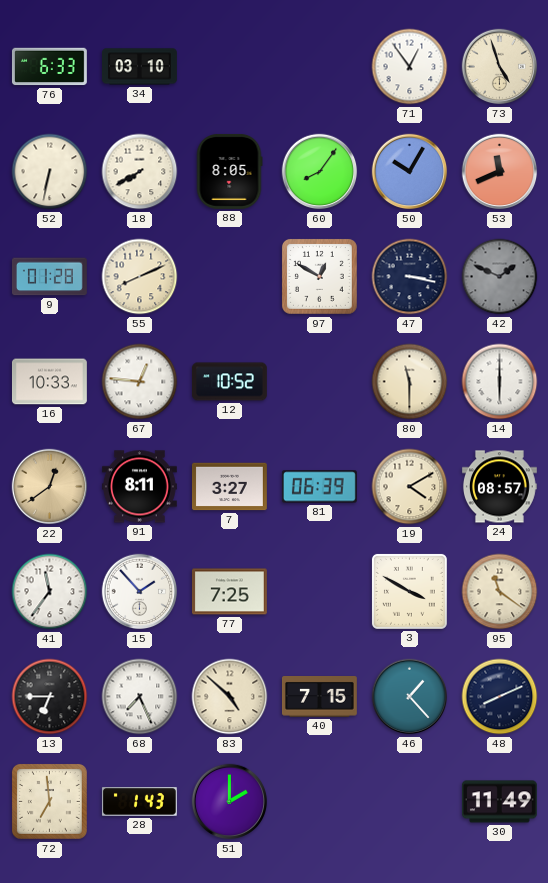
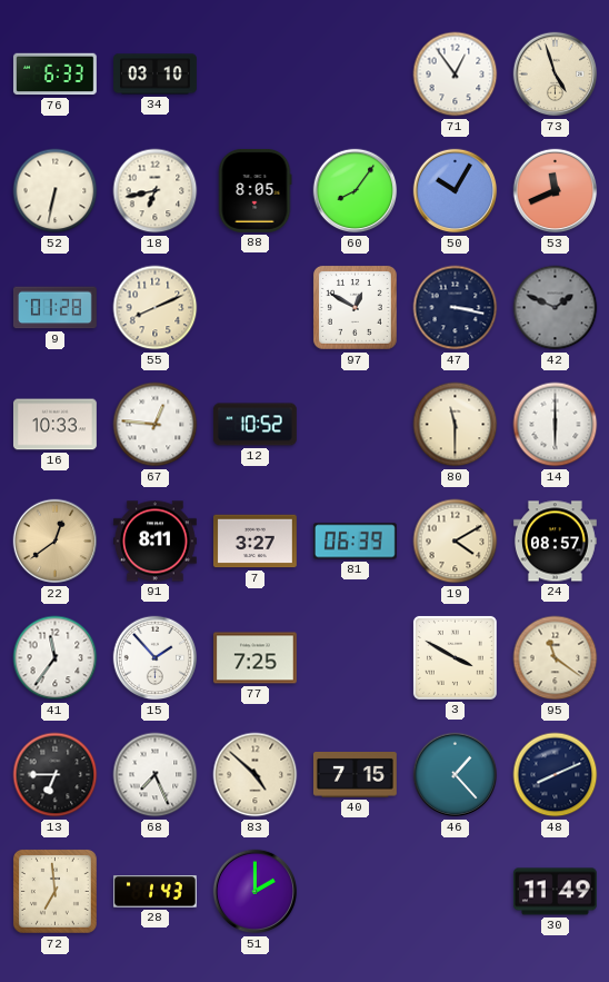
18: 7:40 -> 6:43 (156, 191)
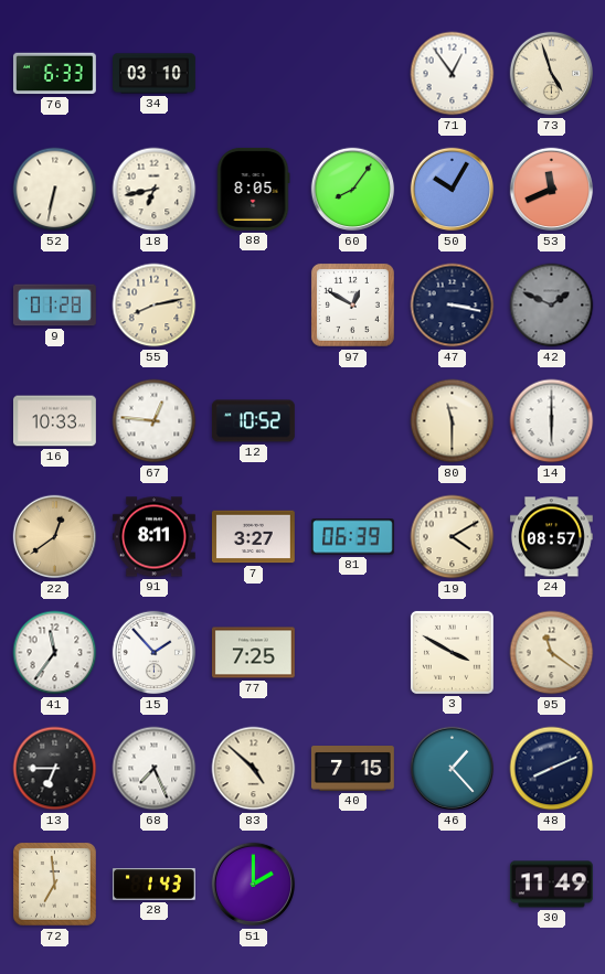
55: 8:11 -> 8:13 (155, 306)
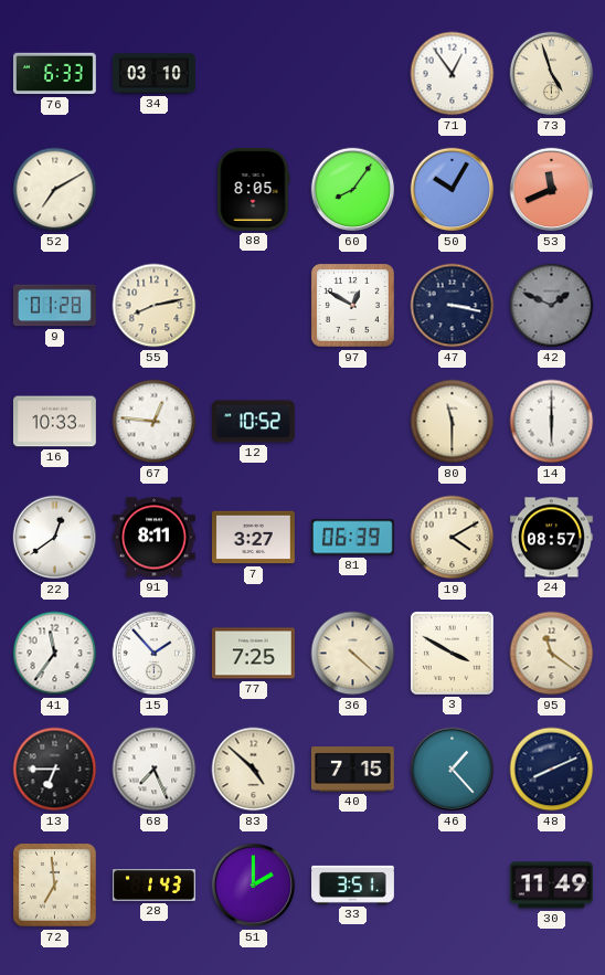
52: 6:32 -> 7:10 (55, 190)
18: 6:43 -> none (155, 190)
22 dial: champagne -> white (55, 538)
36: none -> 4:22 (353, 654)
33: none -> 3:51 (353, 884)
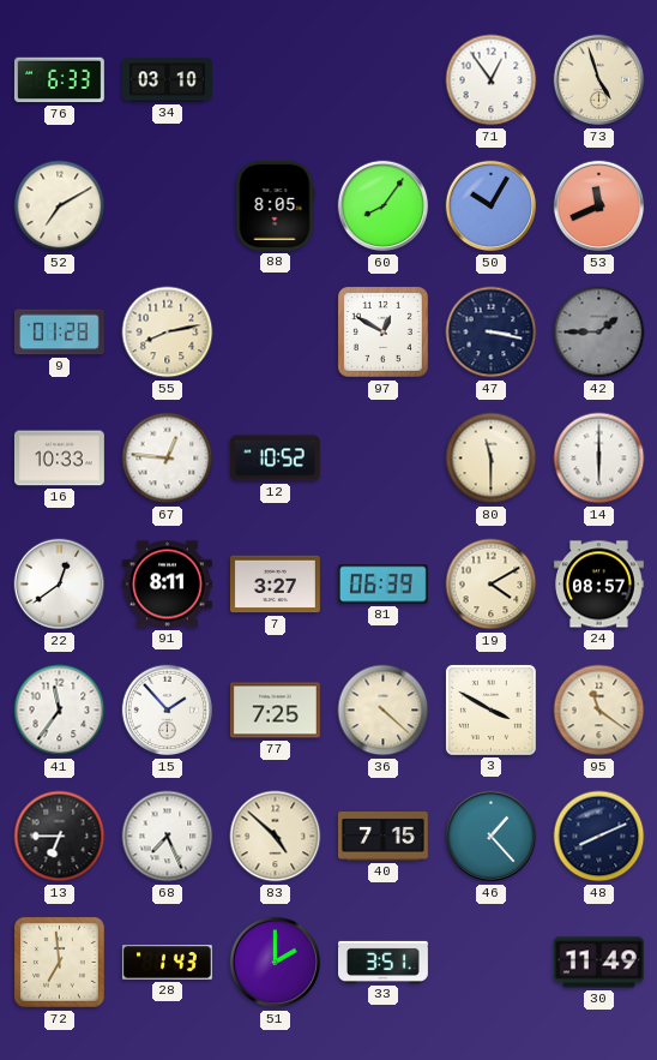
42: 1:49 -> 1:45 (599, 333)
